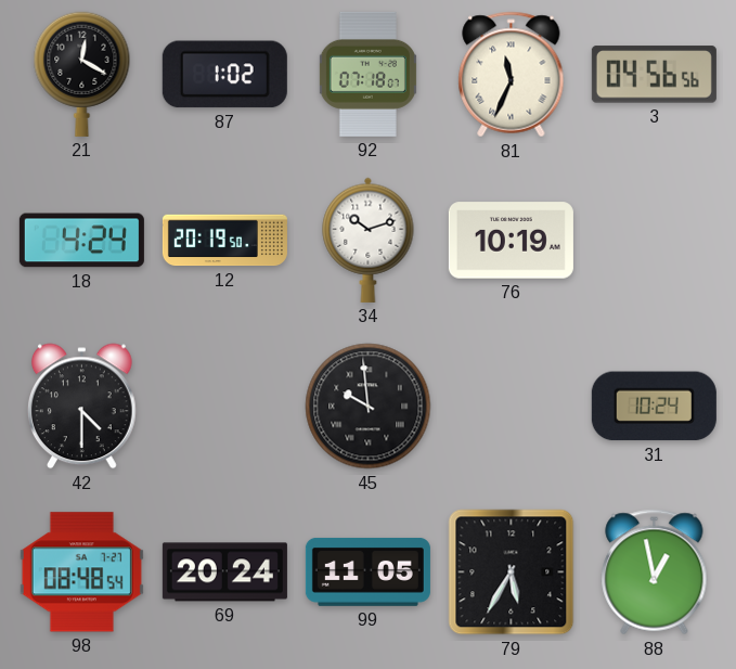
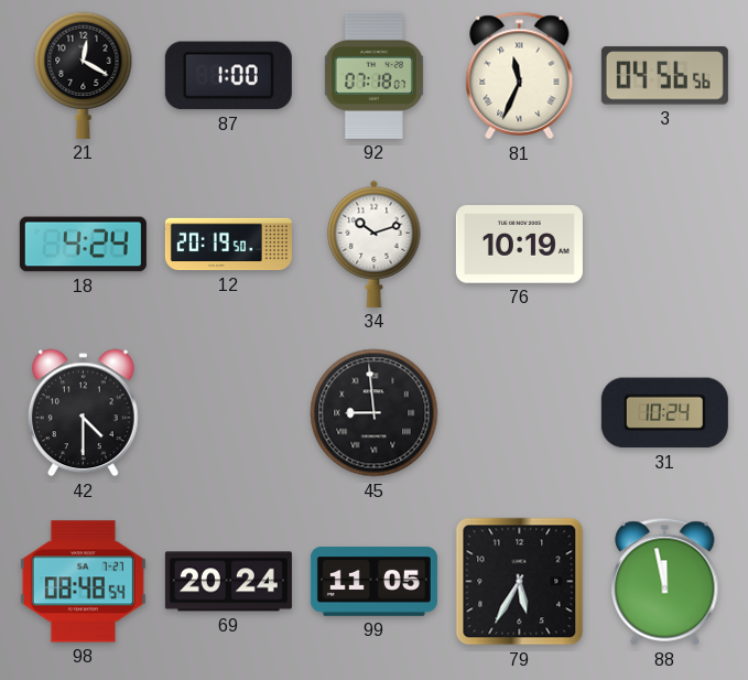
87: 1:02 -> 1:00 (228, 76)
45: 9:59 -> 8:59 (375, 413)
88: 12:58 -> 11:58 (665, 582)
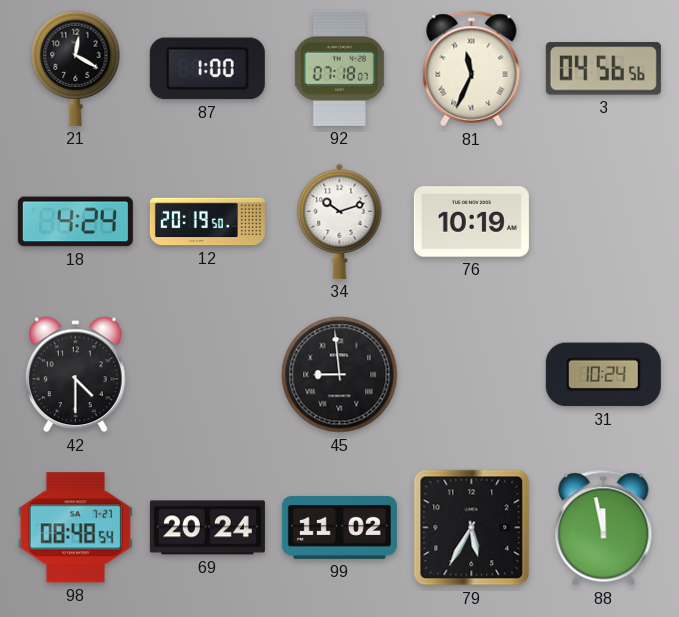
99: 11:05 -> 11:02 (339, 527)
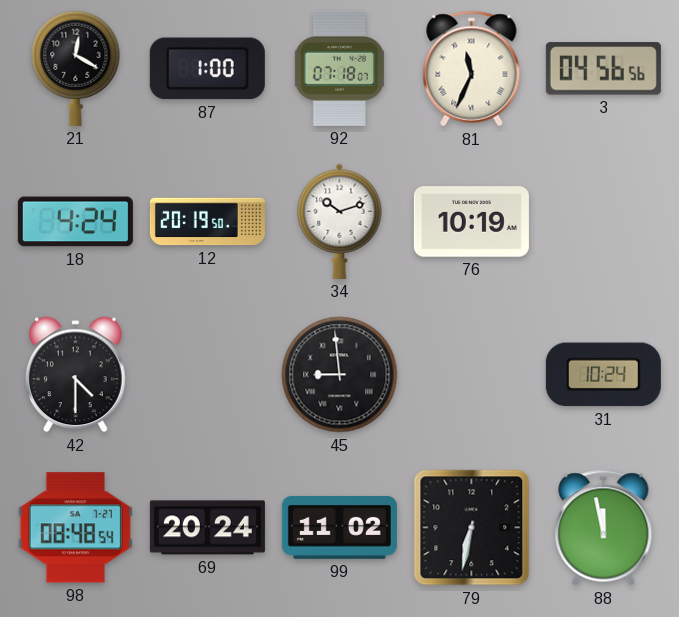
79: 5:35 -> 6:32 (472, 528)
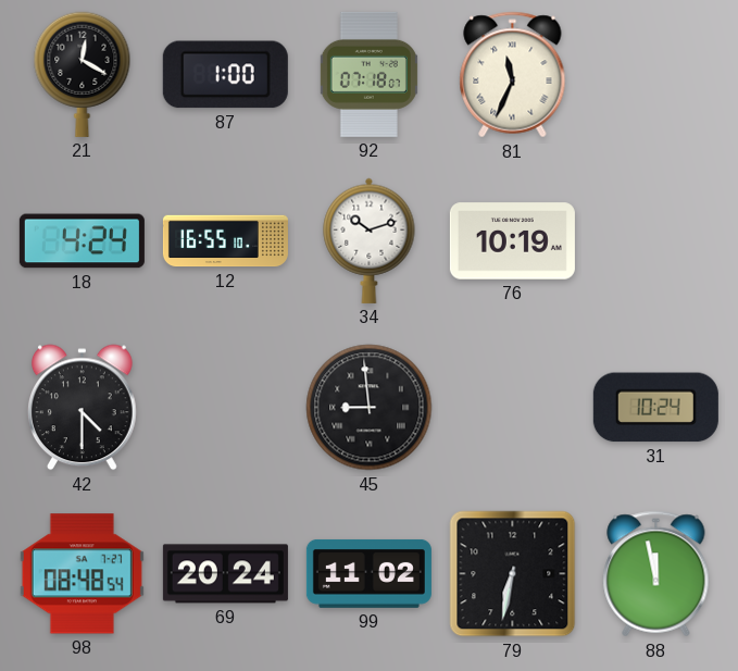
3: 04:56 -> none (603, 69)
12: 20:19 -> 16:55 (225, 241)
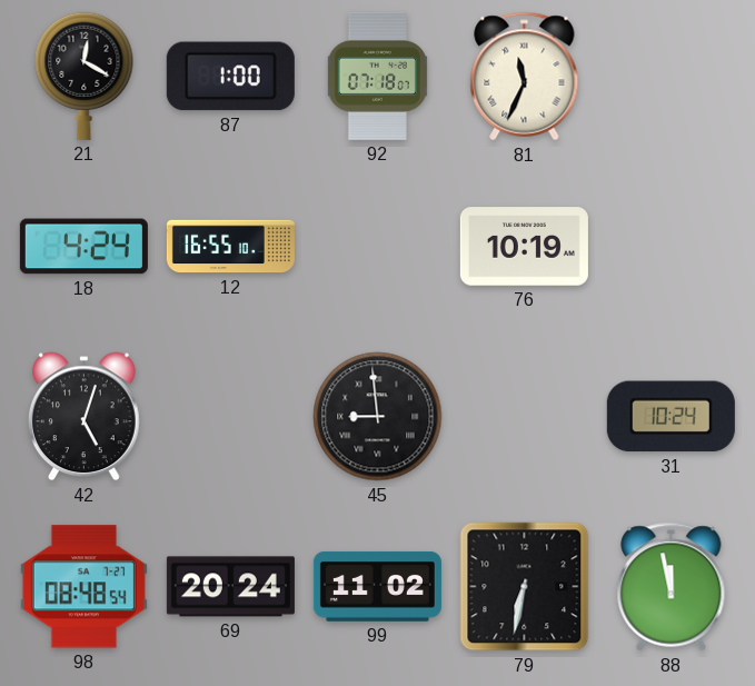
34: 10:12 -> none (370, 240)
42: 4:30 -> 5:03 (85, 417)
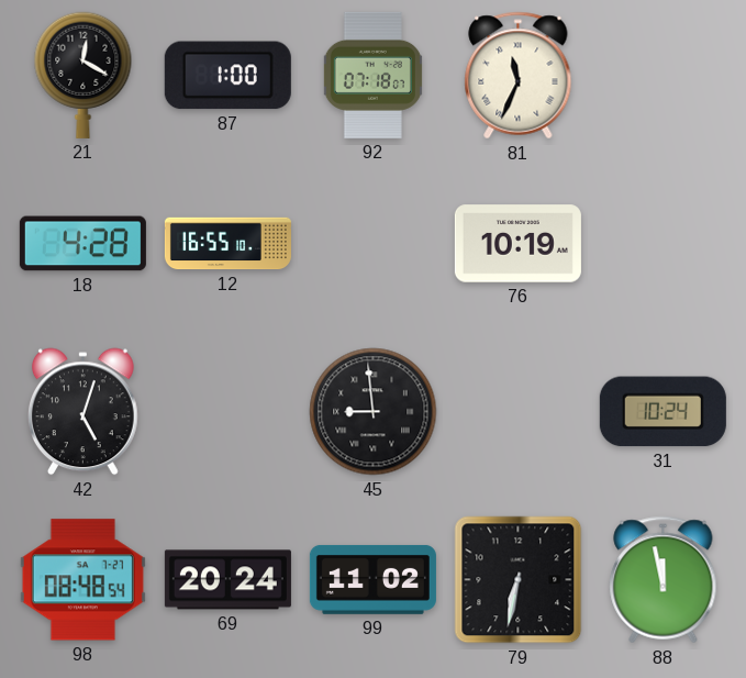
18: 4:24 -> 4:28 (82, 244)
